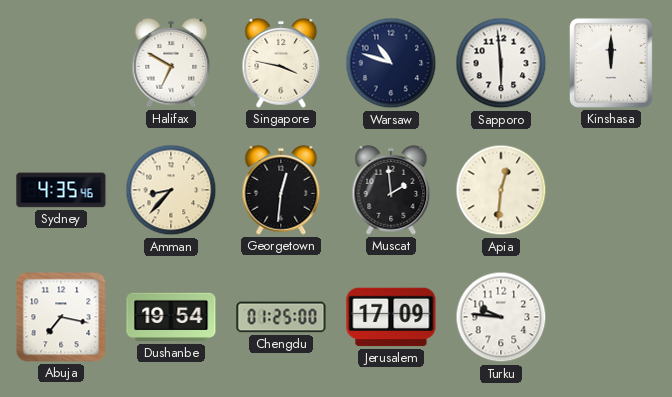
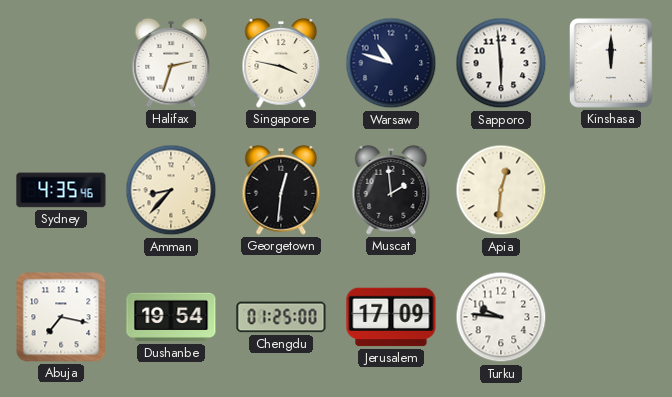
Halifax: 6:50 -> 2:33 (171, 63)
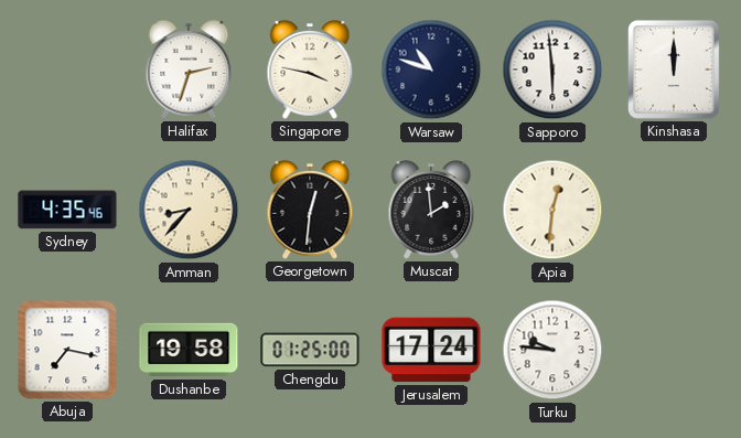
Dushanbe: 19:54 -> 19:58 (189, 350)
Jerusalem: 17:09 -> 17:24 (431, 350)
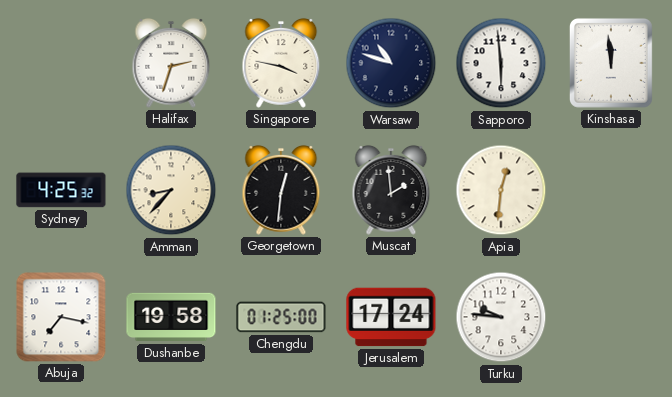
Kinshasa: 12:00 -> 11:59 (611, 63)
Sydney: 4:35 -> 4:25 (61, 190)
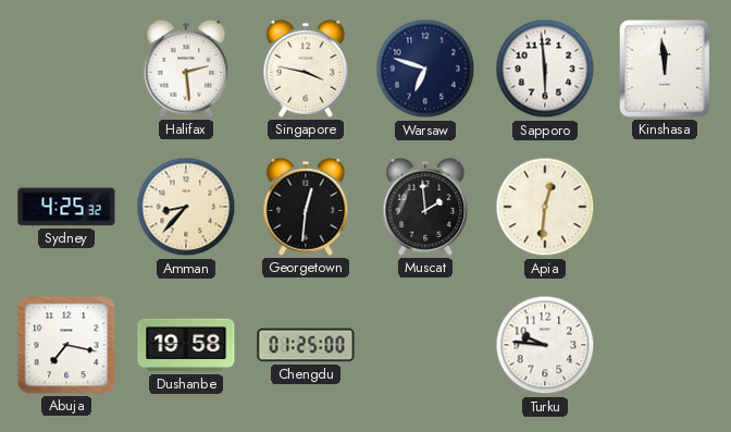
Halifax: 2:33 -> 2:29 (186, 69)
Warsaw: 10:48 -> 6:48 (425, 69)
Jerusalem: 17:24 -> none (391, 317)
